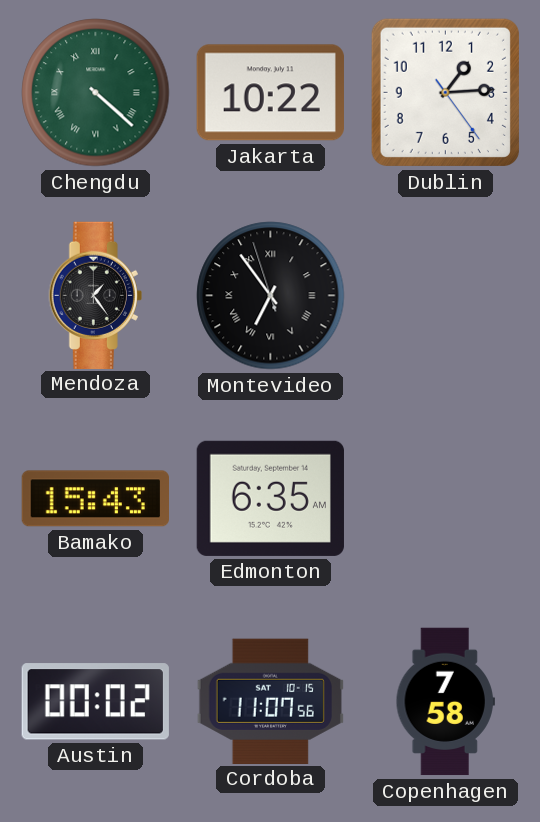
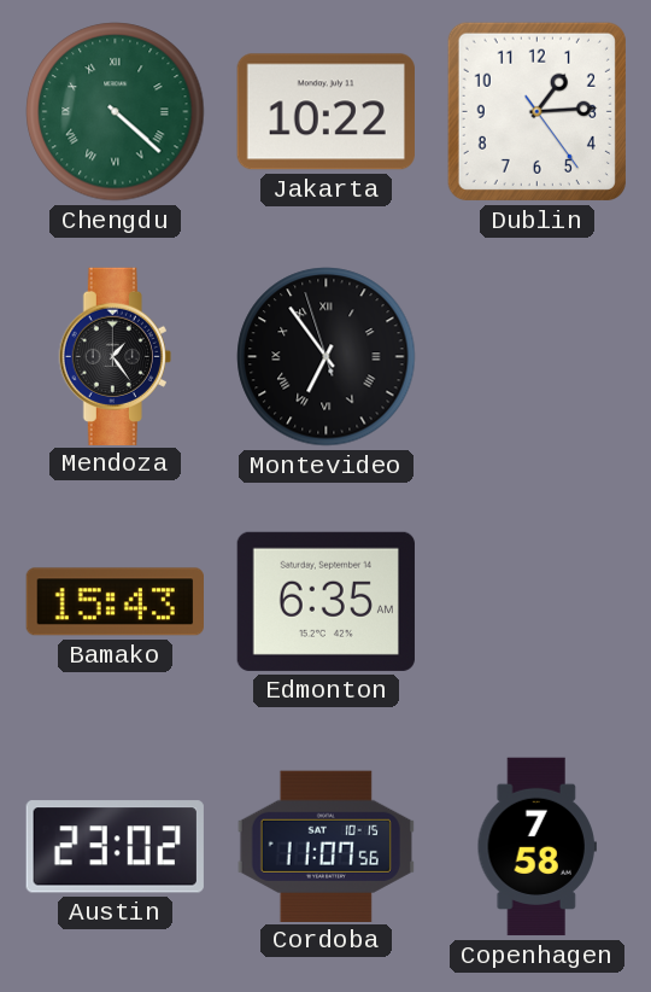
Austin: 00:02 -> 23:02 (115, 847)
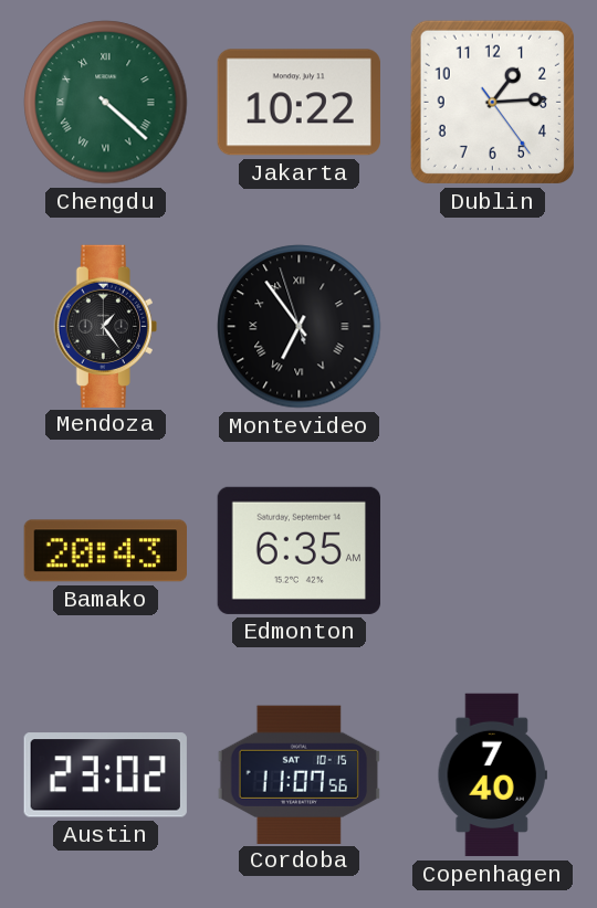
Bamako: 15:43 -> 20:43 (105, 551)
Copenhagen: 7:58 -> 7:40 (492, 775)
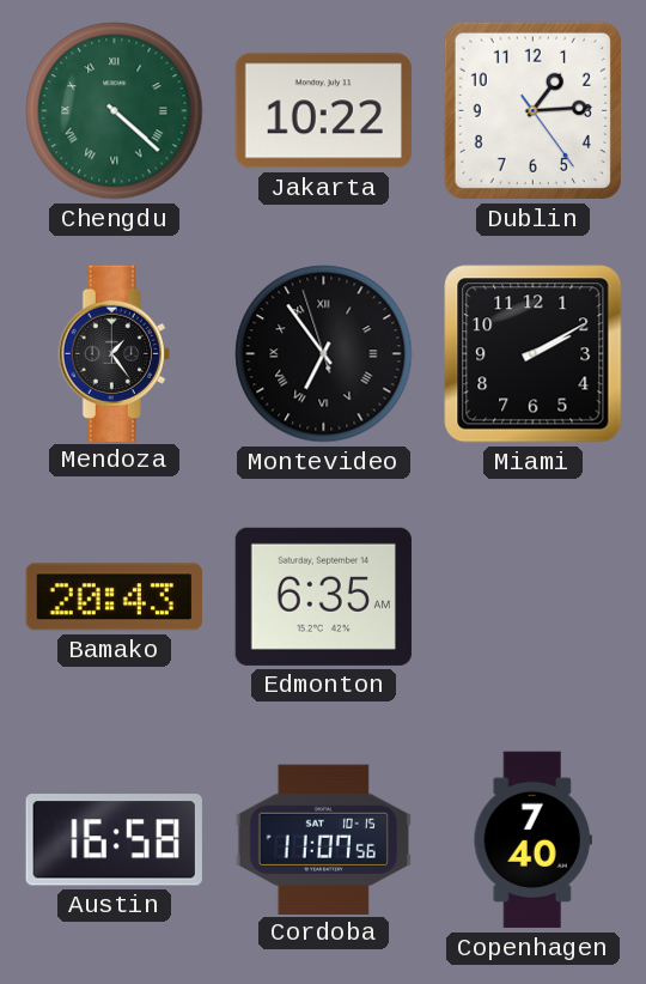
Miami: none -> 2:10 (534, 354)
Austin: 23:02 -> 16:58 (114, 840)
